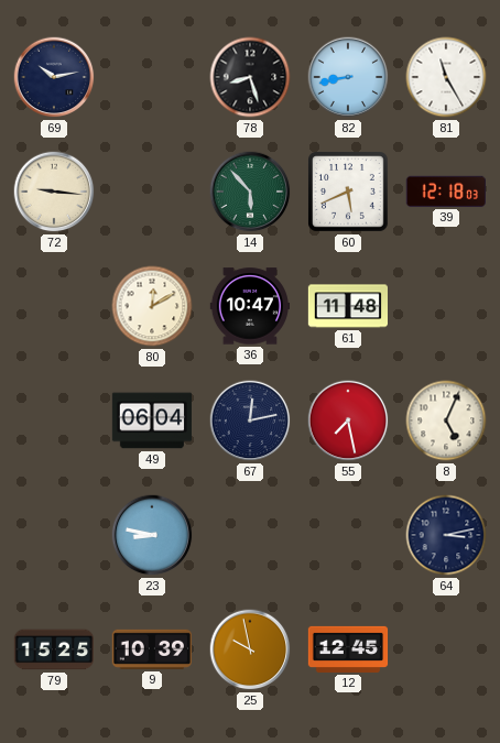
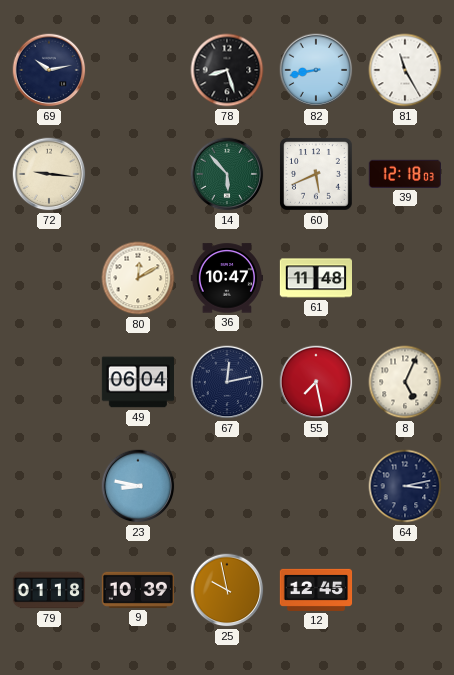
79: 15:25 -> 01:18 (48, 590)
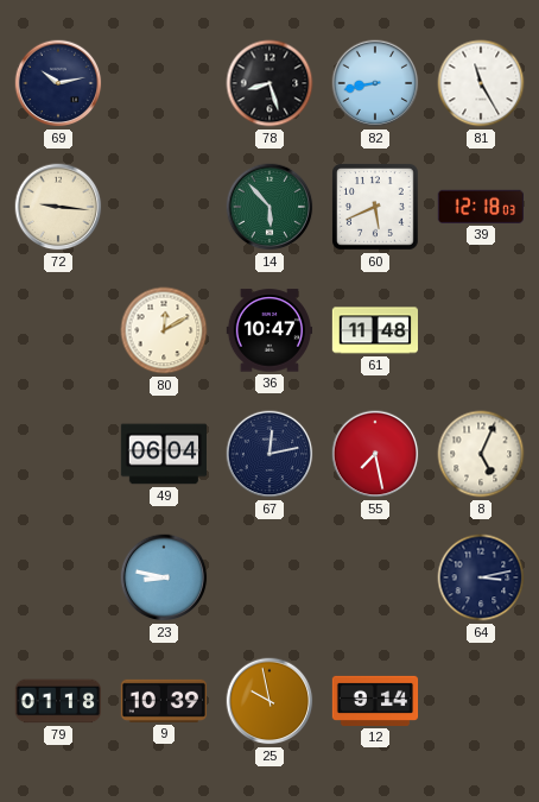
12: 12:45 -> 9:14 (375, 701)
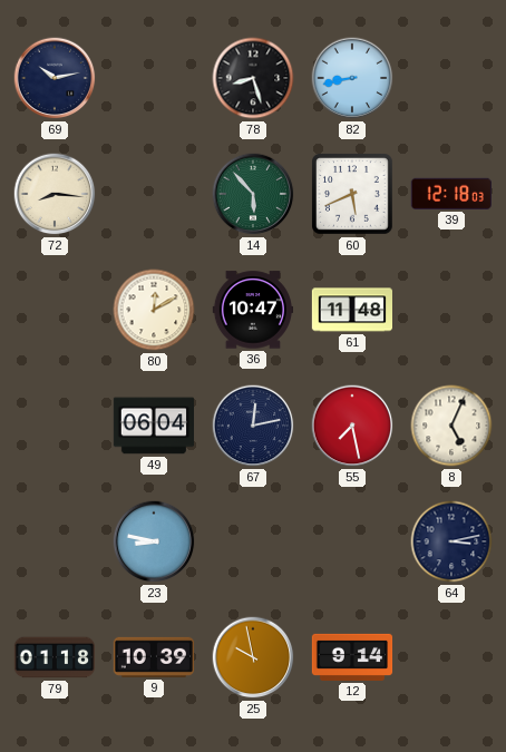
81: 11:25 -> none (481, 83)
72: 9:16 -> 8:16 (55, 194)
